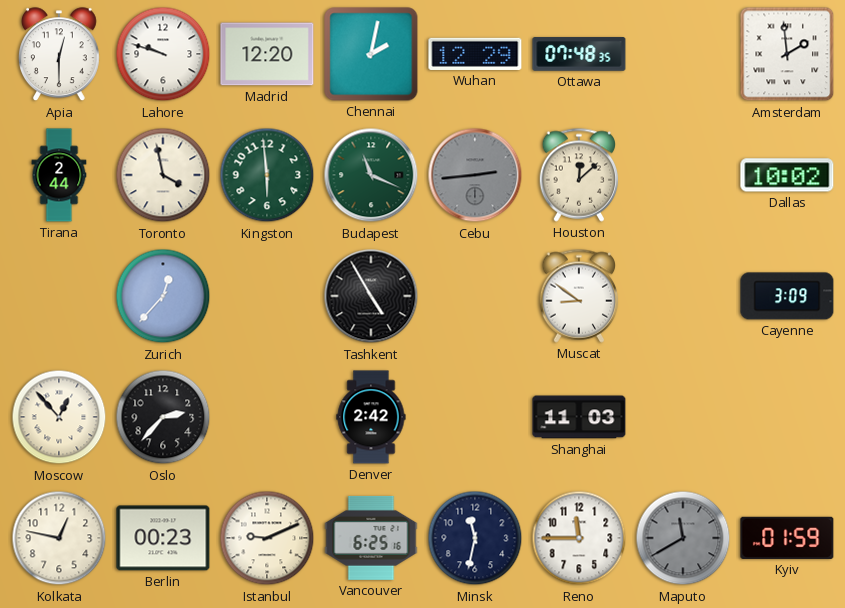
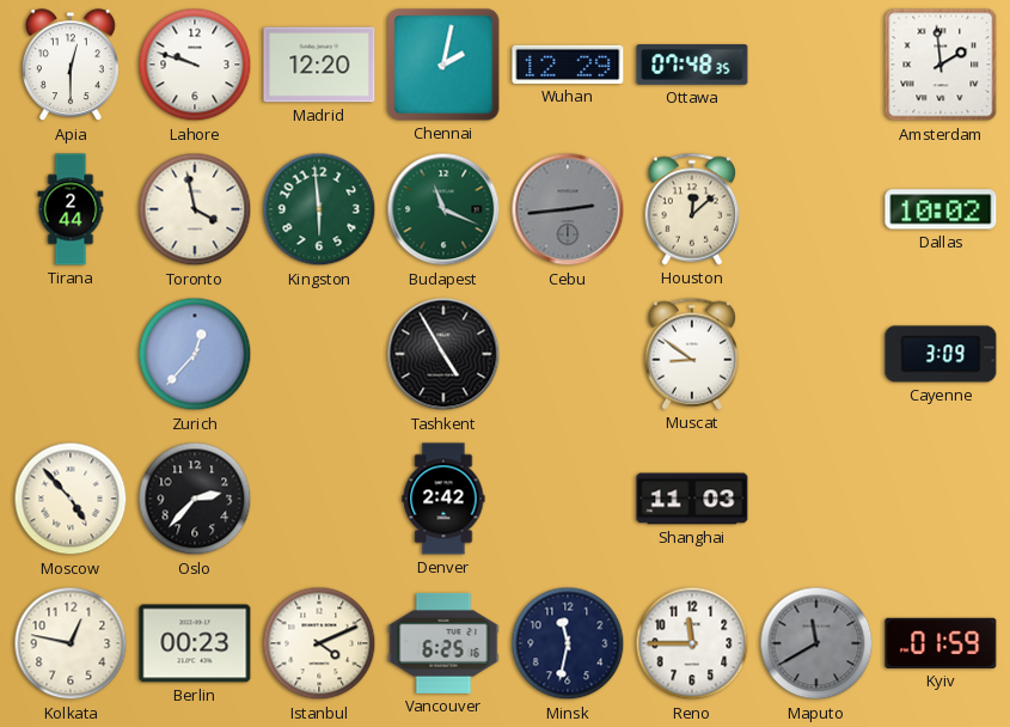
Moscow: 12:53 -> 4:53 (71, 499)
Istanbul: 9:11 -> 4:11 (319, 643)
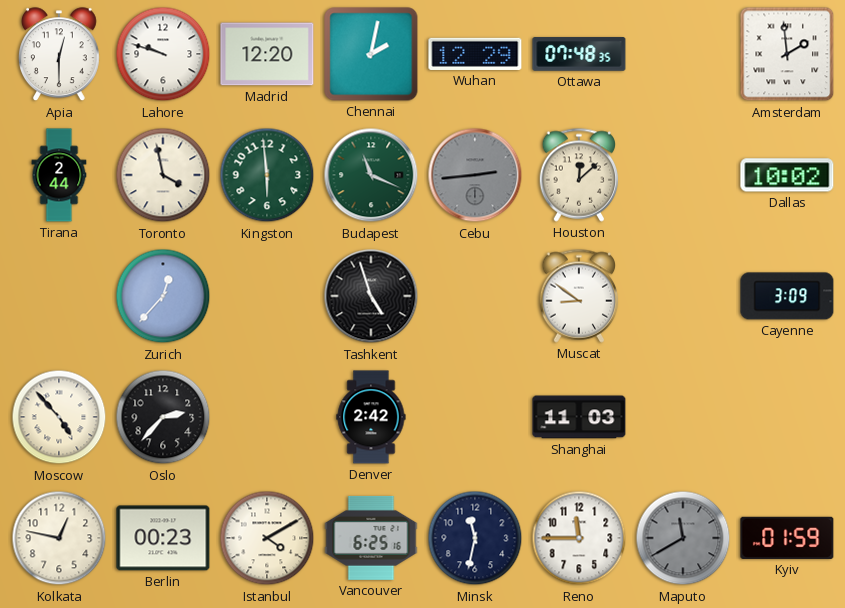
Tashkent: 4:55 -> 4:57 (371, 296)
Istanbul: 4:11 -> 4:10 (267, 538)
